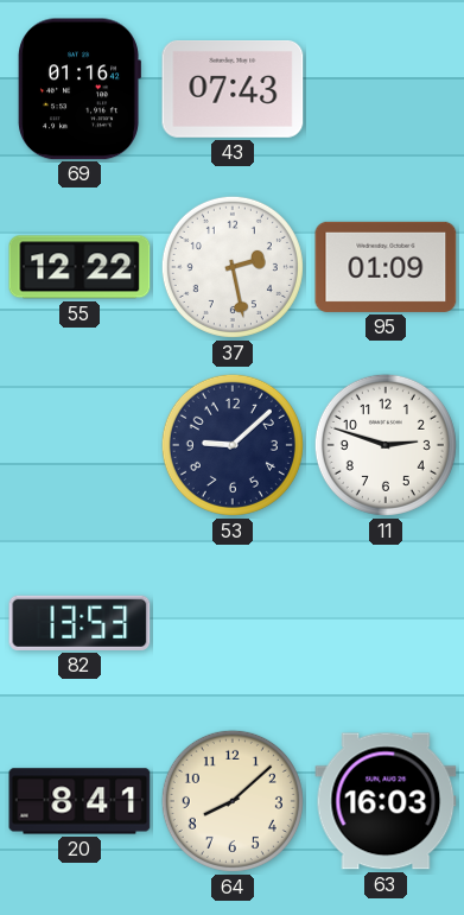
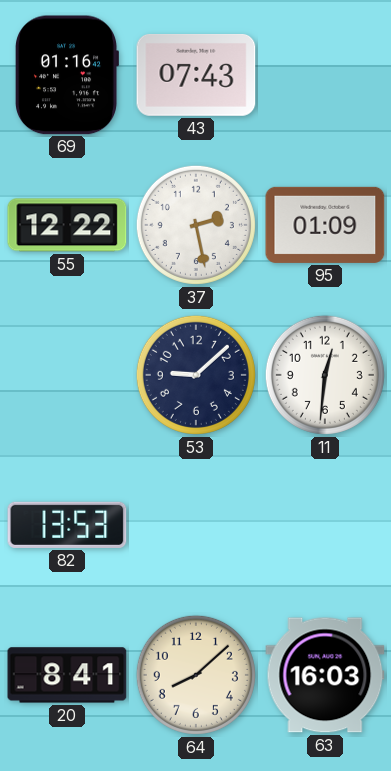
11: 2:48 -> 12:31 (325, 375)
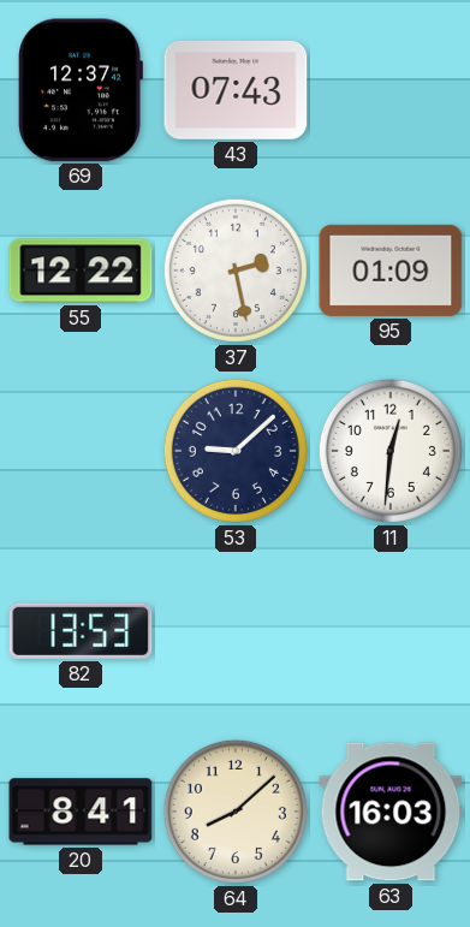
69: 01:16 -> 12:37 (81, 90)
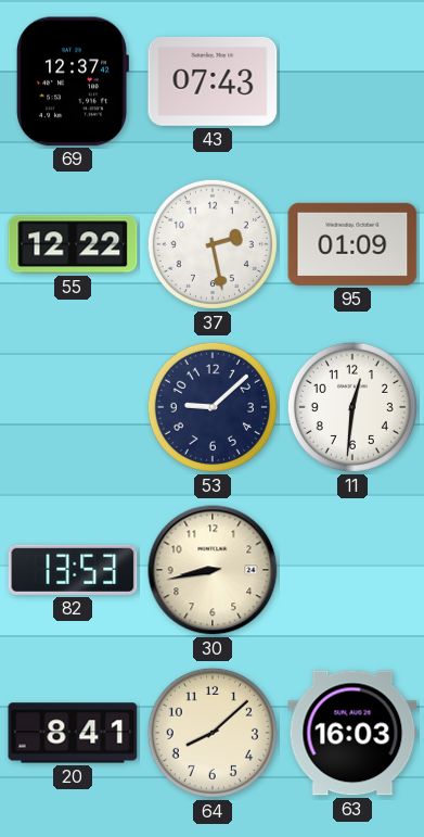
30: none -> 8:43 (213, 570)
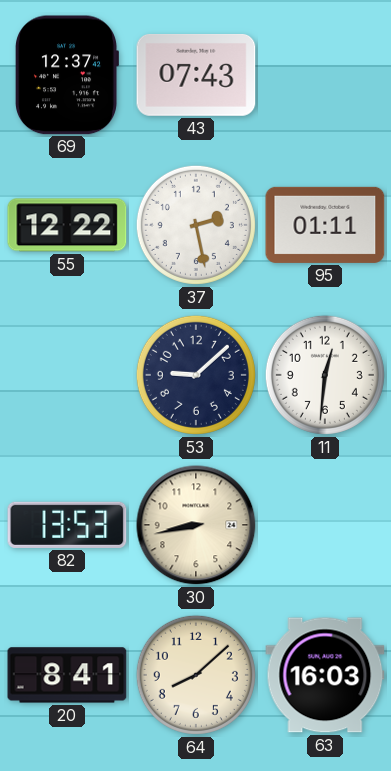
95: 01:09 -> 01:11 (325, 225)
